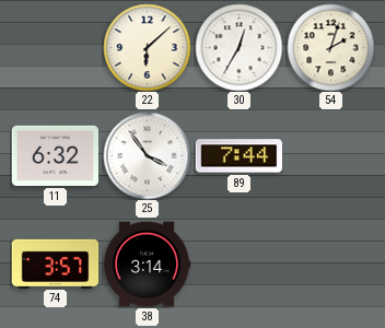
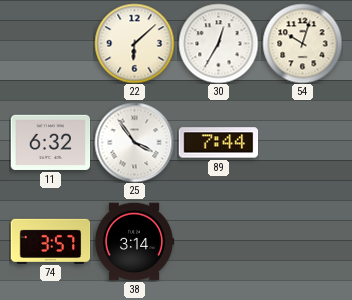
54: 2:03 -> 10:03 (302, 43)
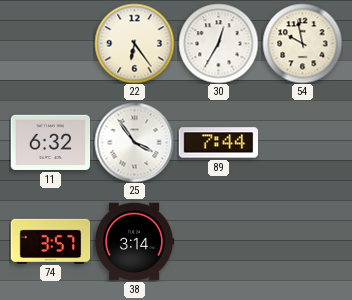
22: 6:08 -> 6:24 (134, 43)
54: 10:03 -> 9:58 (302, 43)
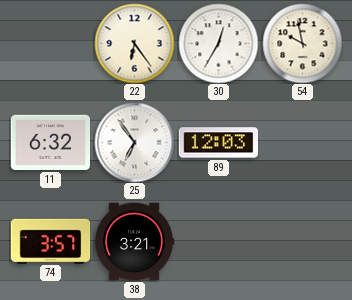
25: 3:54 -> 6:54 (134, 142)
89: 7:44 -> 12:03 (218, 143)
38: 3:14 -> 3:21 (134, 242)
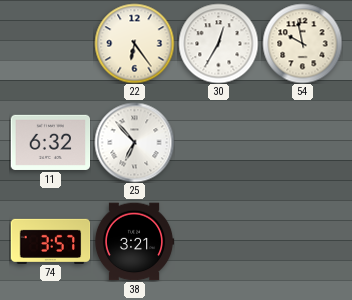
25: 6:54 -> 6:53 (134, 142)
89: 12:03 -> none (218, 143)
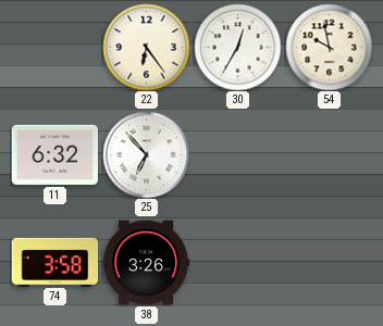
74: 3:57 -> 3:58 (54, 262)
38: 3:21 -> 3:26 (146, 263)
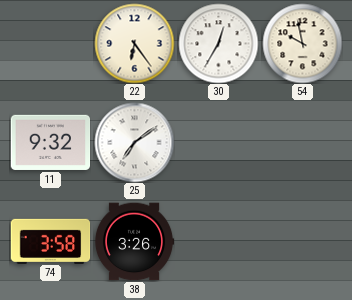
11: 6:32 -> 9:32 (50, 142)
25: 6:53 -> 7:09 (134, 142)
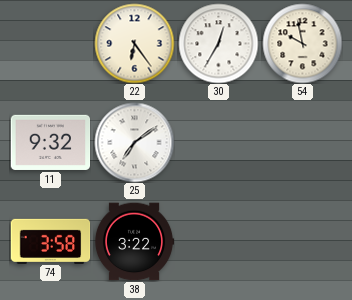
38: 3:26 -> 3:22 (134, 242)
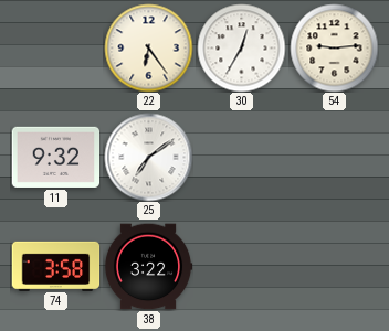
54: 9:58 -> 9:14 (334, 47)
